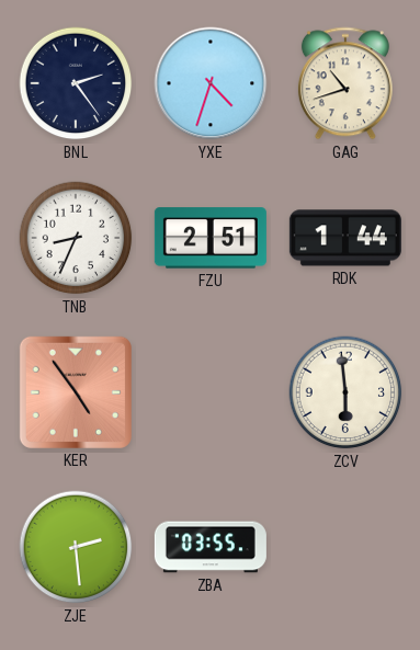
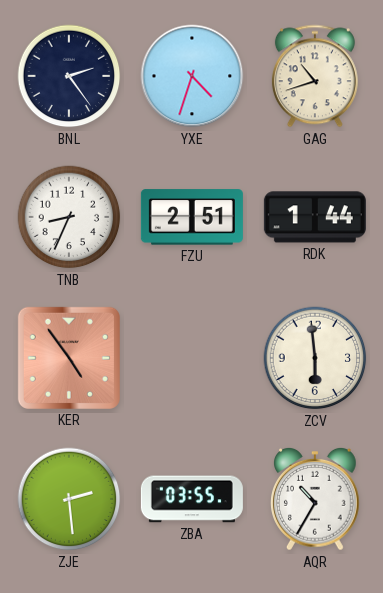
AQR: none -> 10:35 (315, 499)
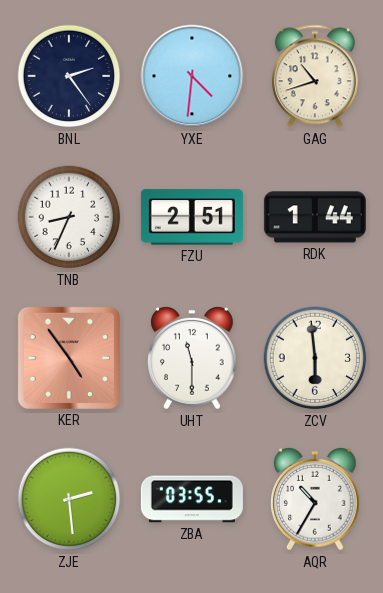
YXE: 4:33 -> 4:31 (192, 76)
UHT: none -> 11:30 (192, 358)
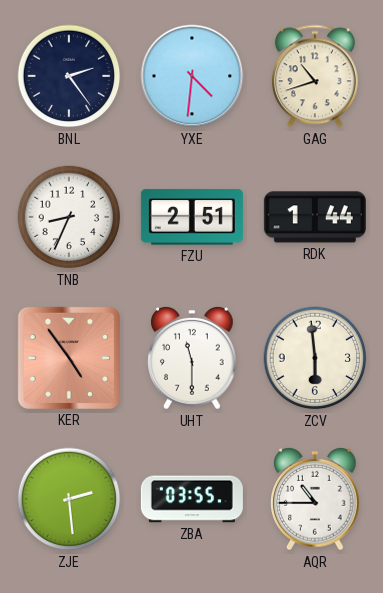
AQR: 10:35 -> 10:45 (315, 499)
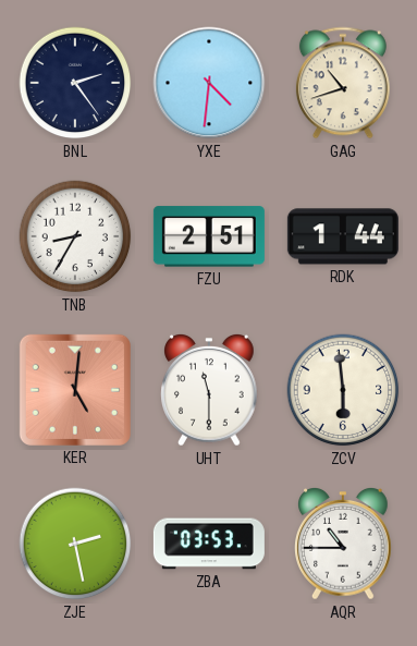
TNB: 8:34 -> 8:35 (75, 236)
KER: 4:54 -> 5:01 (75, 390)
ZJE: 2:29 -> 2:28 (75, 544)
ZBA: 03:55 -> 03:53 (209, 544)
